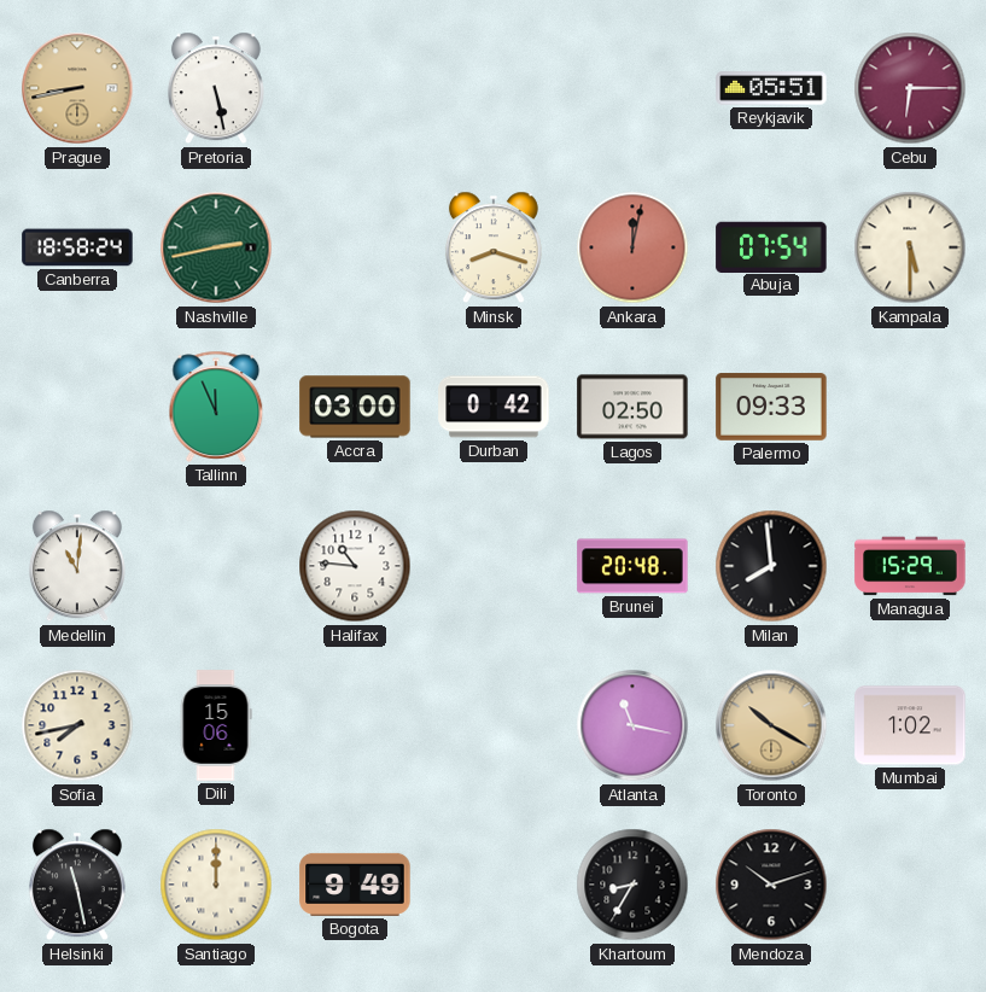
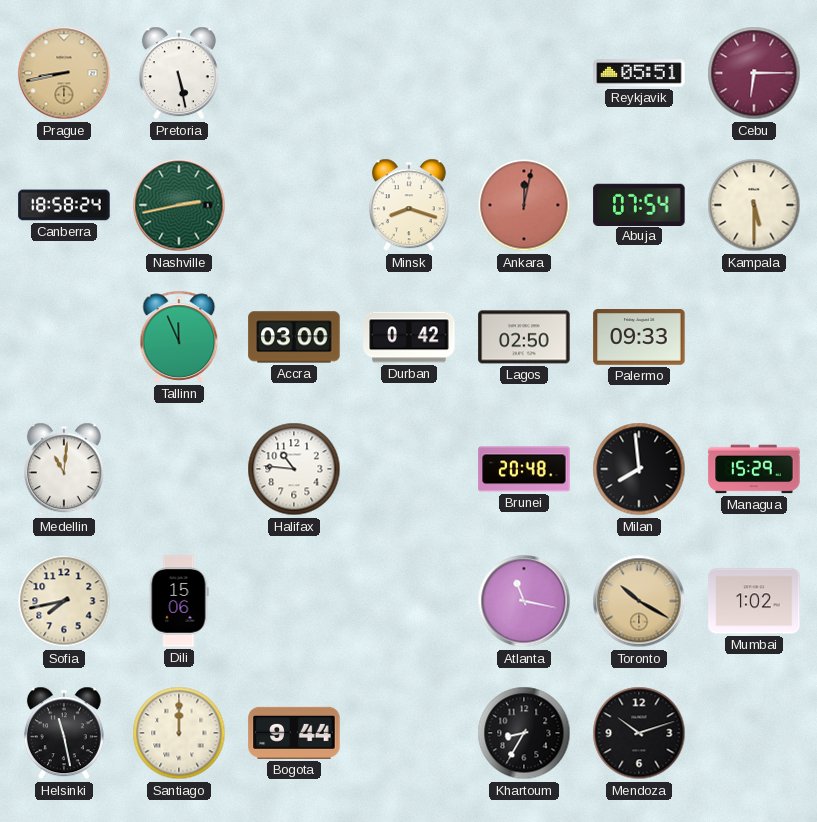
Bogota: 9:49 -> 9:44 (294, 733)
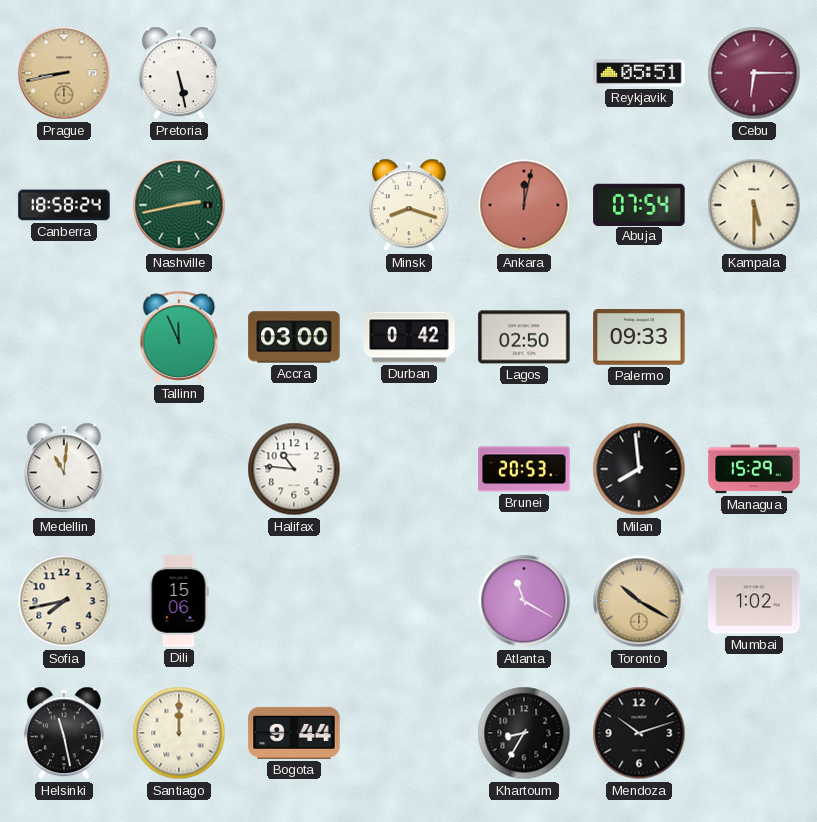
Brunei: 20:48 -> 20:53 (524, 469)
Atlanta: 11:17 -> 11:20 (524, 601)
